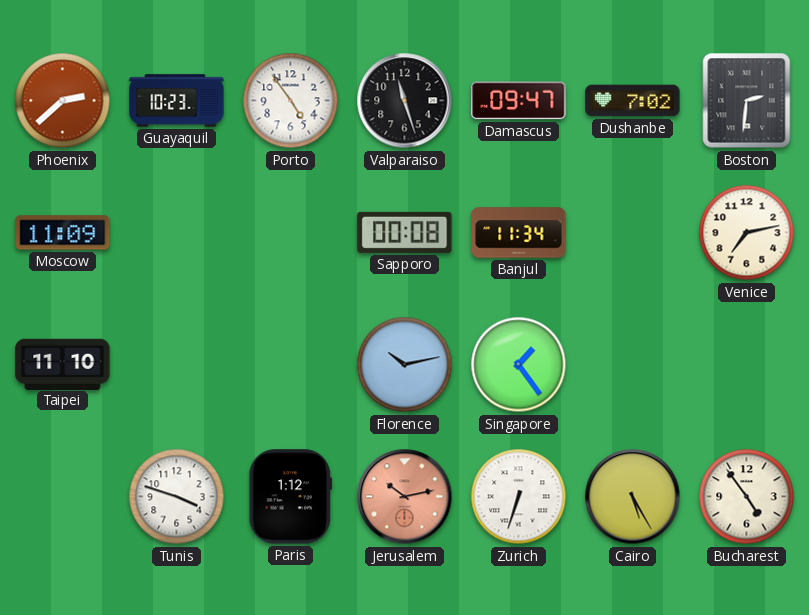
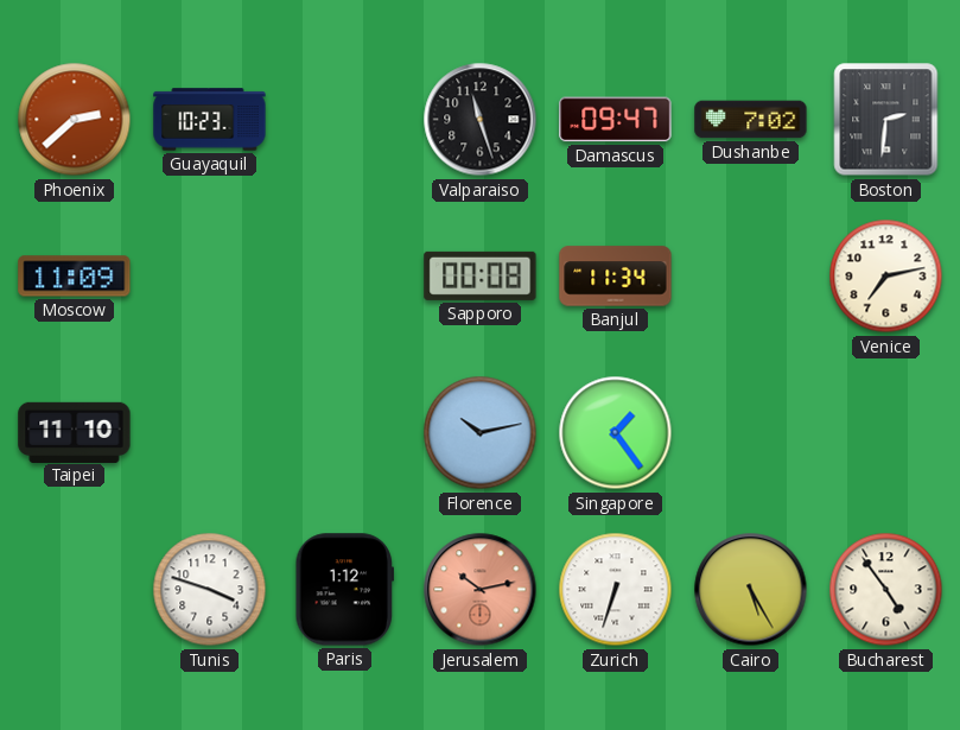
Porto: 4:54 -> none (291, 101)
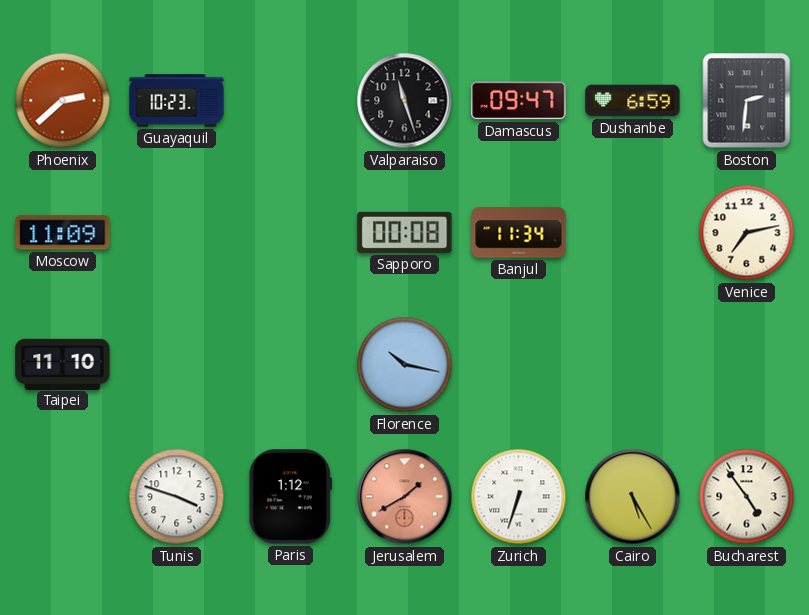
Dushanbe: 7:02 -> 6:59 (633, 101)
Florence: 10:13 -> 10:17 (405, 365)
Singapore: 1:24 -> none (616, 433)
Jerusalem: 10:13 -> 1:40 (405, 497)
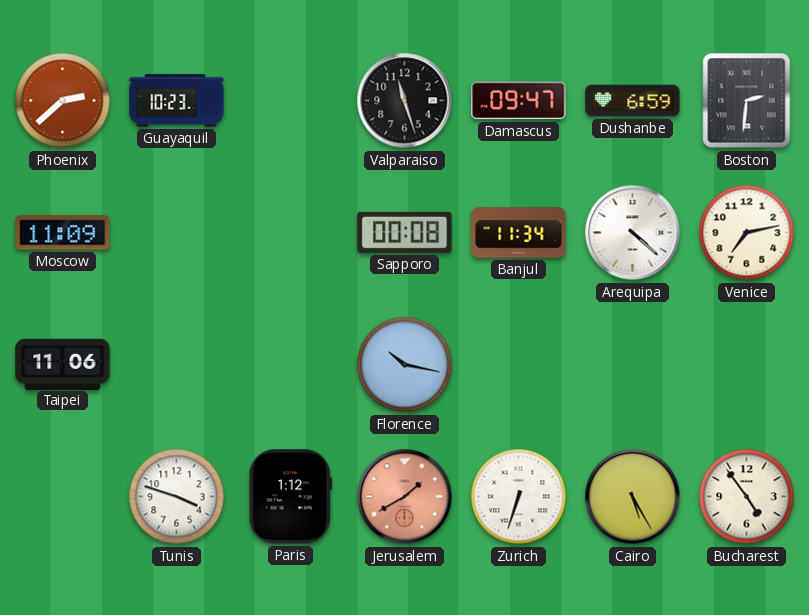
Arequipa: none -> 4:22 (633, 233)
Taipei: 11:10 -> 11:06 (63, 364)
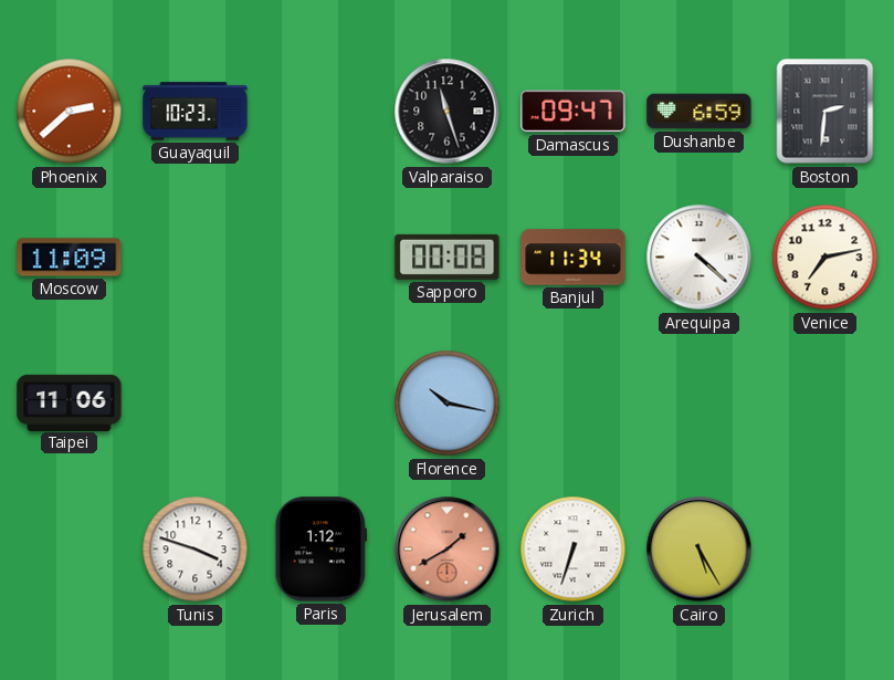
Bucharest: 4:54 -> none (747, 497)
